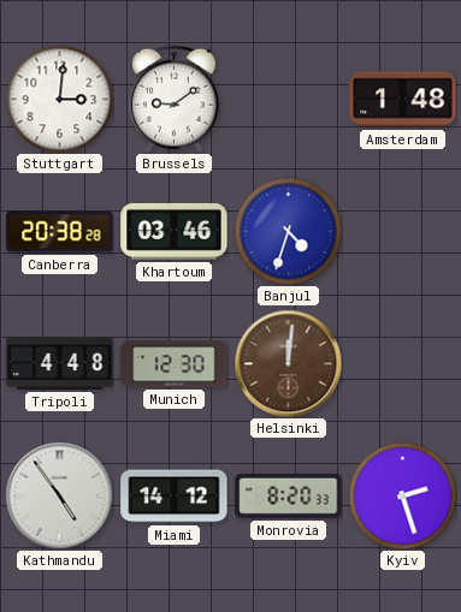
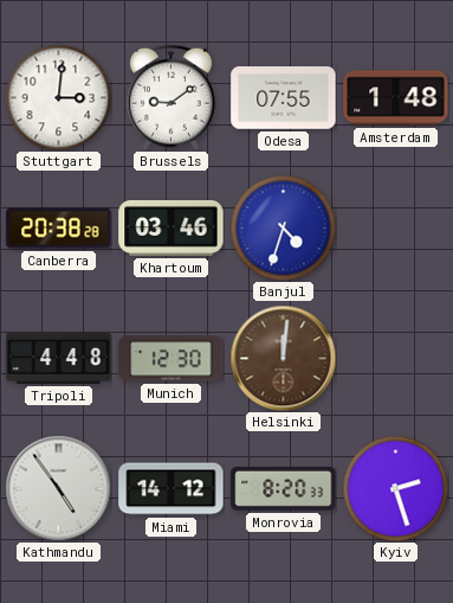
Odesa: none -> 07:55 (284, 98)
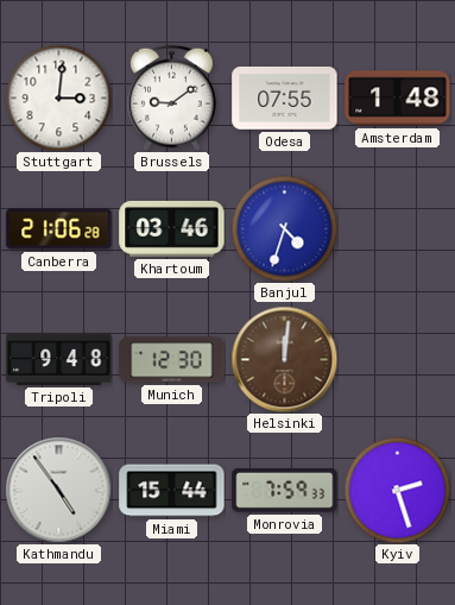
Canberra: 20:38 -> 21:06 (59, 229)
Tripoli: 4:48 -> 9:48 (59, 359)
Miami: 14:12 -> 15:44 (172, 491)
Monrovia: 8:20 -> 7:59 (285, 490)
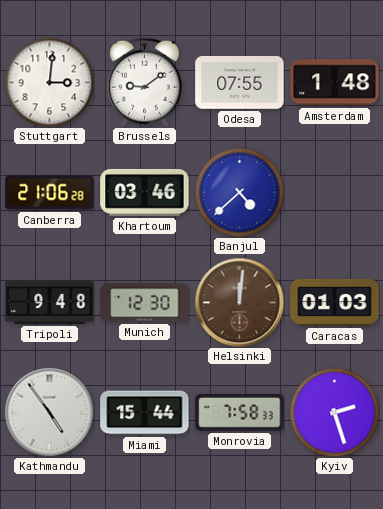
Banjul: 4:33 -> 4:38 (239, 192)
Caracas: none -> 01:03 (335, 302)
Monrovia: 7:59 -> 7:58 (240, 412)
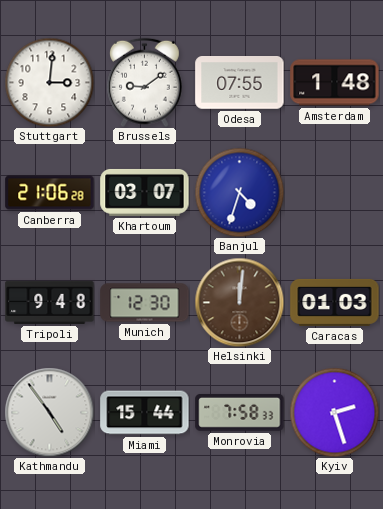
Khartoum: 03:46 -> 03:07 (145, 192)
Banjul: 4:38 -> 4:33 (239, 192)
